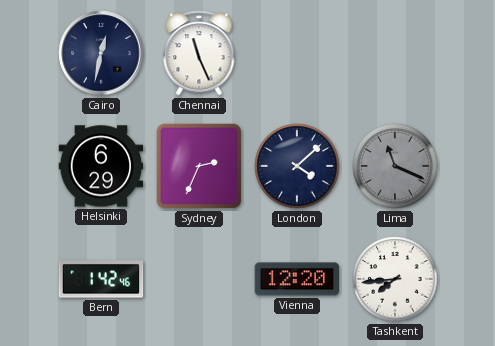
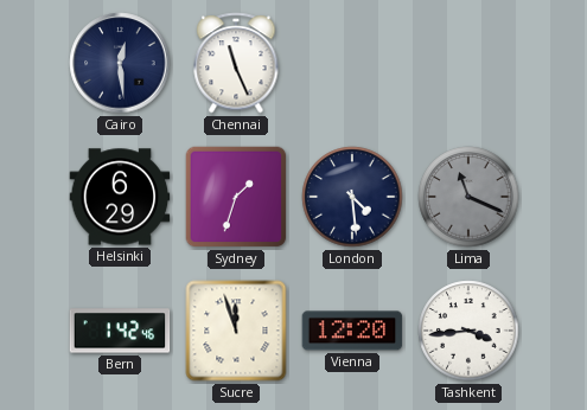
Cairo: 12:32 -> 12:29 (120, 63)
Sydney: 2:34 -> 1:33 (236, 197)
London: 4:08 -> 4:29 (352, 197)
Sucre: none -> 11:57 (236, 331)
Tashkent: 7:44 -> 3:44 (468, 331)
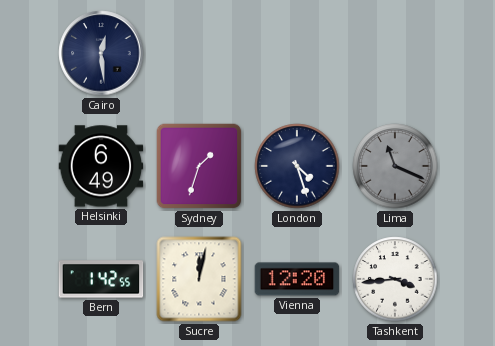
Chennai: 11:26 -> none (236, 63)
Helsinki: 6:29 -> 6:49 (101, 166)
London: 4:29 -> 4:27 (297, 166)
Bern: 1:42:46 -> 1:42:55 (101, 279)
Sucre: 11:57 -> 12:02 (199, 279)
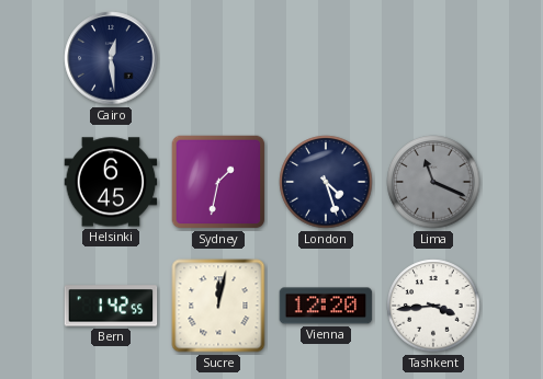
Helsinki: 6:49 -> 6:45 (111, 182)
Sydney: 1:33 -> 1:32 (218, 182)
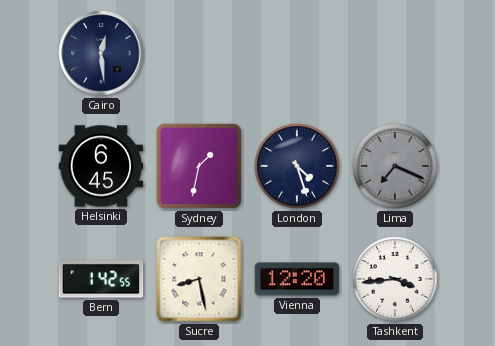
Lima: 11:19 -> 7:19 (395, 166)
Sucre: 12:02 -> 8:28 (199, 279)
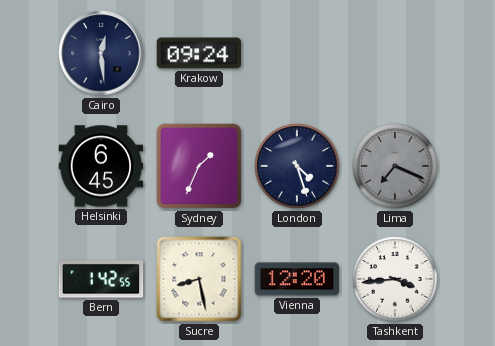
Krakow: none -> 09:24 (199, 53)
Sydney: 1:32 -> 1:34 (199, 166)
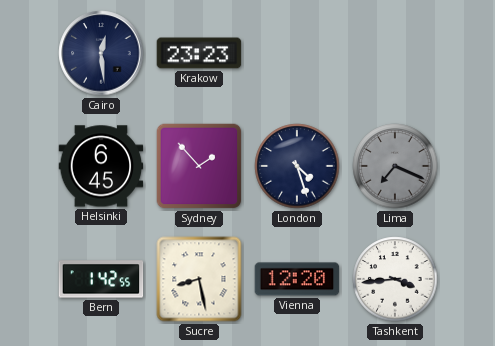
Krakow: 09:24 -> 23:23 (199, 53)
Sydney: 1:34 -> 1:53 (199, 166)
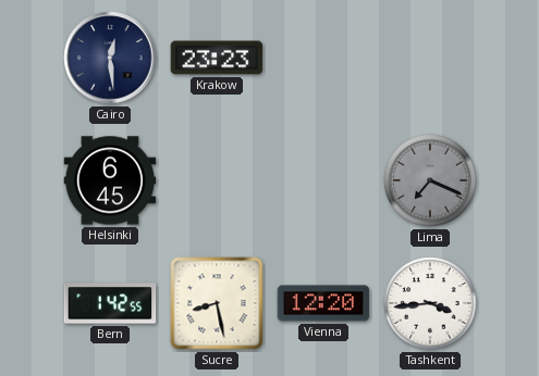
Sydney: 1:53 -> none (199, 166)
London: 4:27 -> none (297, 166)
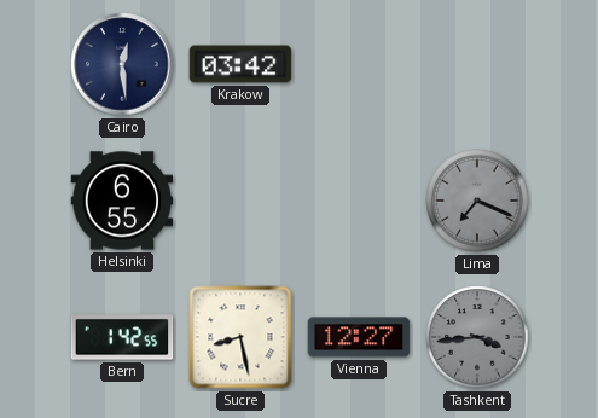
Krakow: 23:23 -> 03:42 (240, 64)
Helsinki: 6:45 -> 6:55 (122, 201)
Vienna: 12:20 -> 12:27 (359, 337)
Tashkent dial: white -> grey (477, 337)
